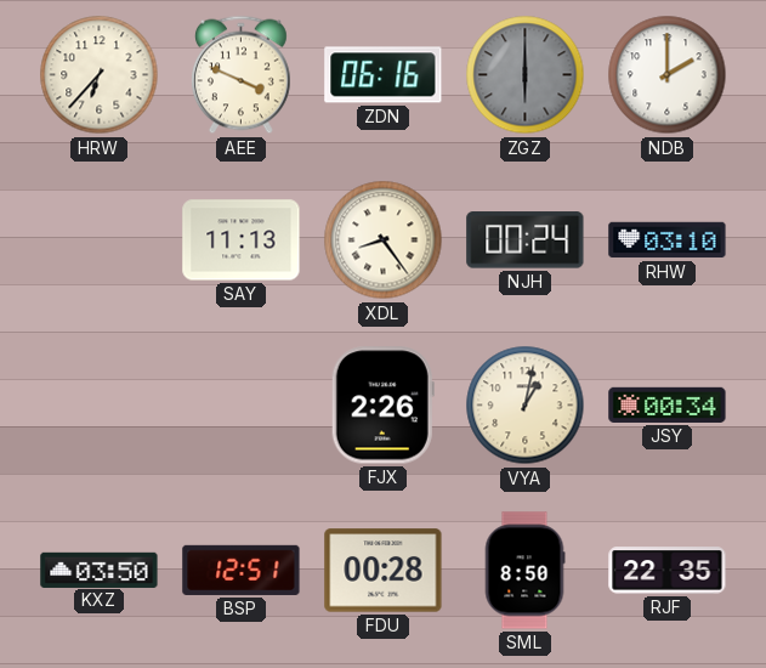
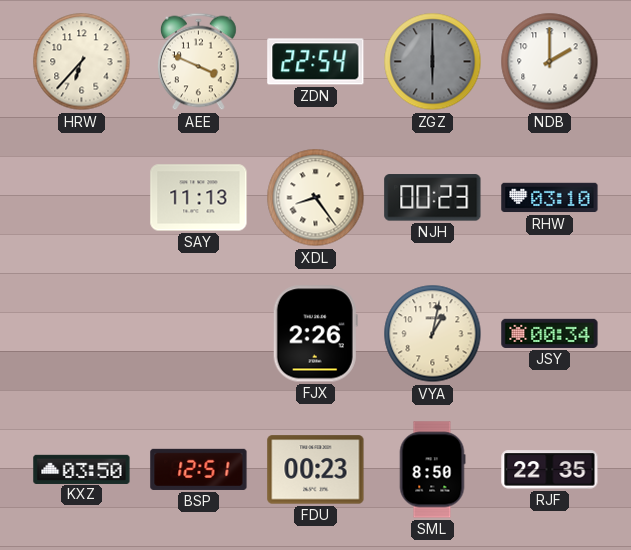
ZDN: 06:16 -> 22:54 (316, 62)
NJH: 00:24 -> 00:23 (433, 198)
FDU: 00:28 -> 00:23 (316, 470)
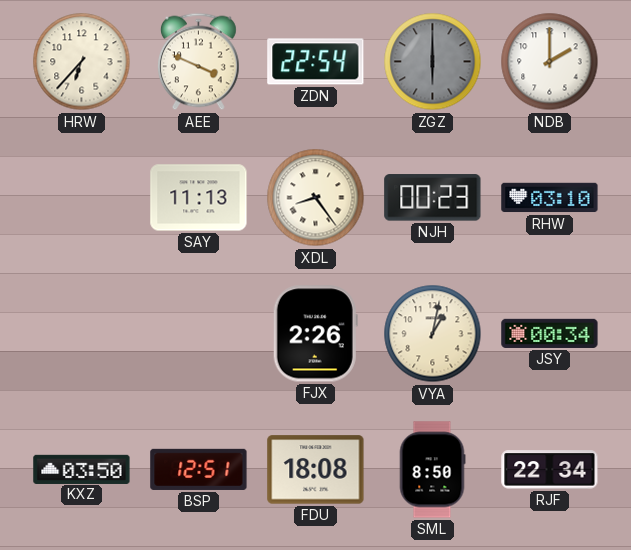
FDU: 00:23 -> 18:08 (316, 470)
RJF: 22:35 -> 22:34 (550, 470)
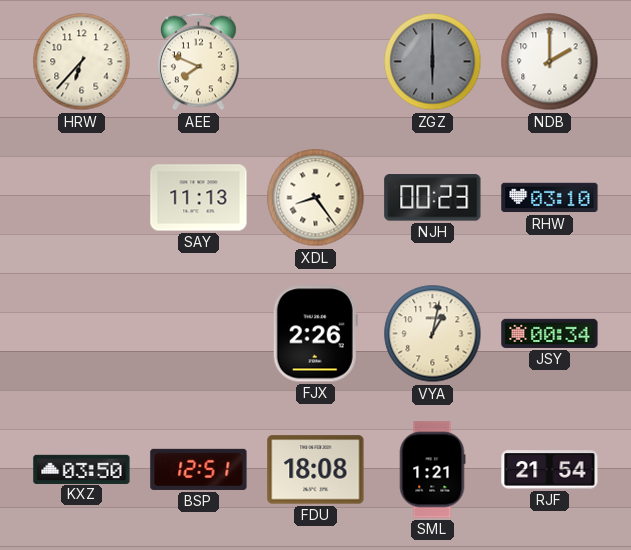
AEE: 3:49 -> 7:49 (199, 62)
ZDN: 22:54 -> none (316, 62)
SML: 8:50 -> 1:21 (432, 470)
RJF: 22:34 -> 21:54 (550, 470)
